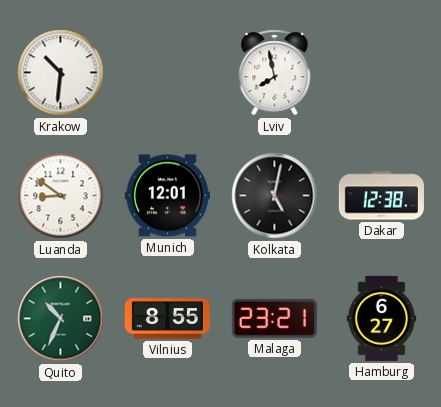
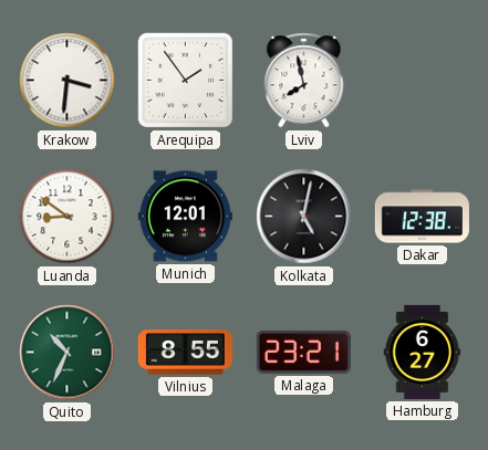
Krakow: 10:31 -> 3:31 (68, 81)
Arequipa: none -> 1:54 (186, 81)
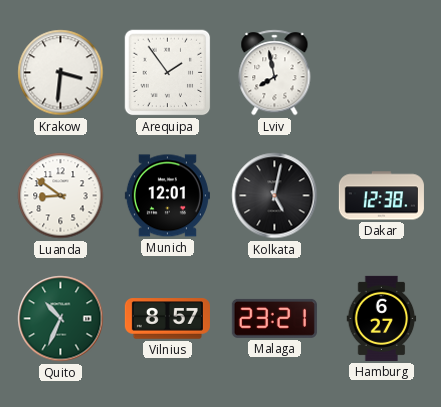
Vilnius: 8:55 -> 8:57 (167, 319)
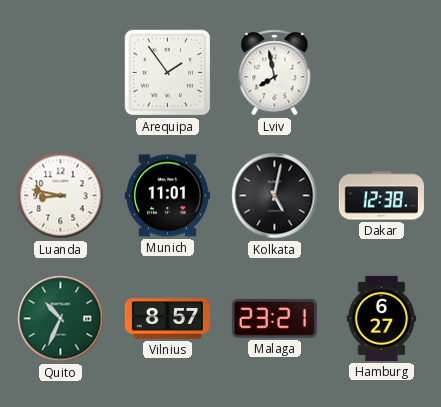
Krakow: 3:31 -> none (61, 73)
Luanda: 8:51 -> 8:47 (61, 196)
Munich: 12:01 -> 11:01 (167, 196)
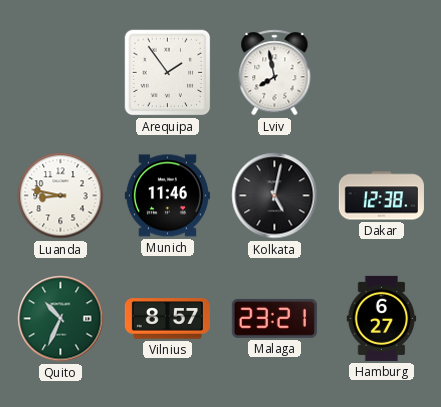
Munich: 11:01 -> 11:46 (167, 196)
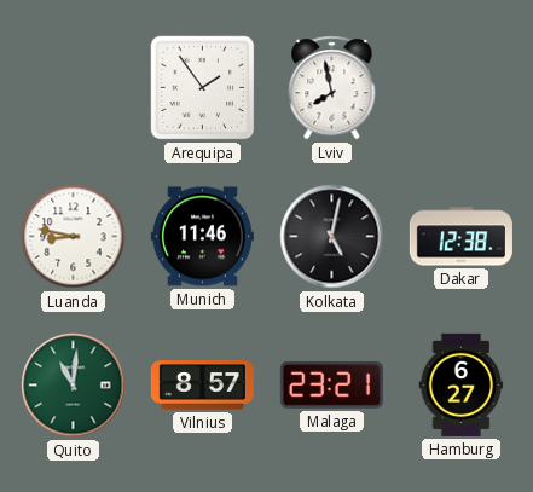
Quito: 10:34 -> 11:01 (74, 386)
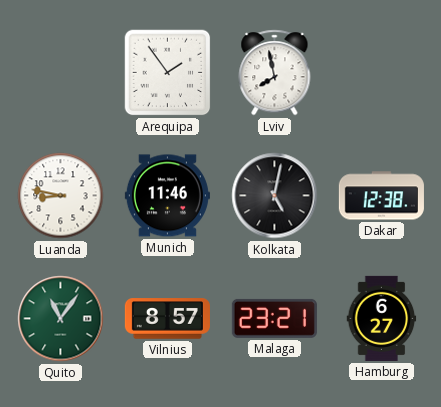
Quito: 11:01 -> 11:06 (61, 319)
